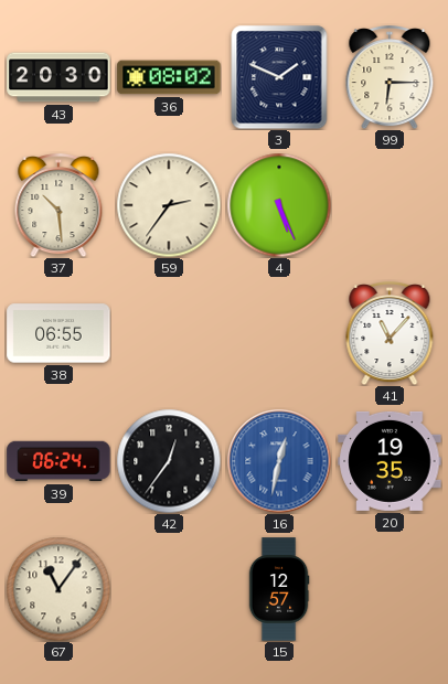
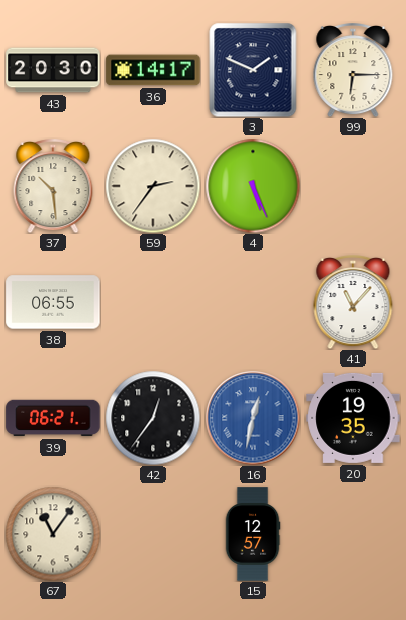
36: 08:02 -> 14:17 (153, 70)
39: 06:24 -> 06:21 (53, 418)
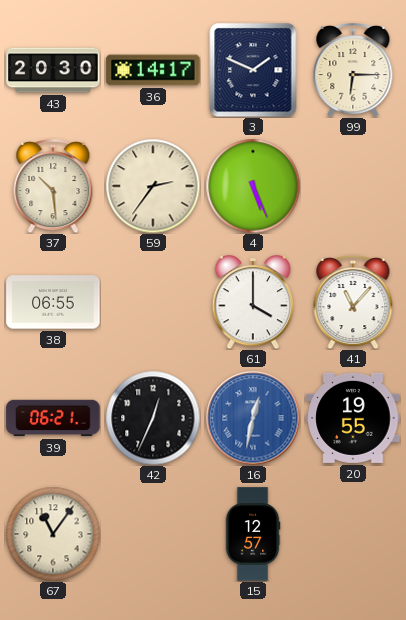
61: none -> 4:00 (253, 303)
42: 12:36 -> 12:34 (153, 418)
20: 19:35 -> 19:55 (353, 418)
